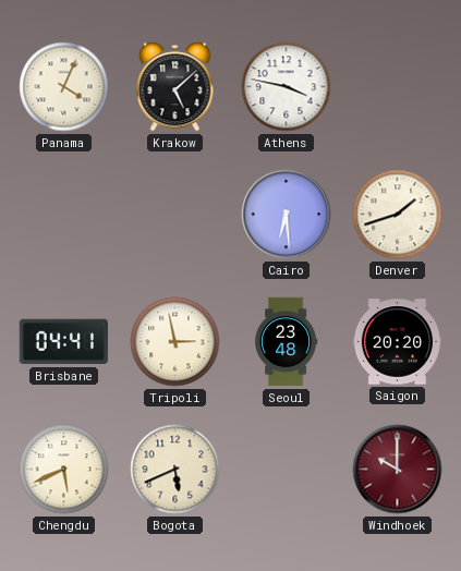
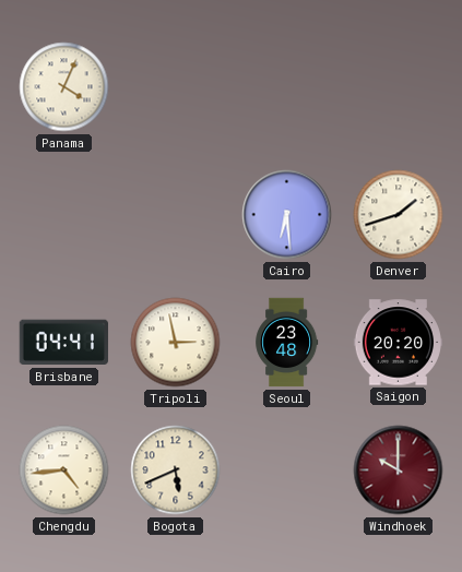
Krakow: 5:08 -> none (175, 87)
Athens: 3:47 -> none (287, 87)
Chengdu: 5:41 -> 4:44 (64, 470)
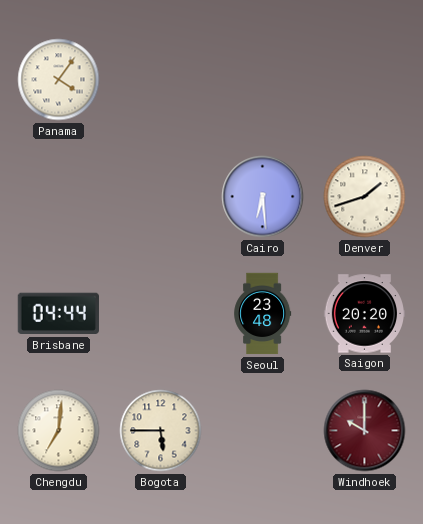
Panama: 4:04 -> 4:06 (59, 80)
Brisbane: 04:41 -> 04:44 (58, 314)
Tripoli: 2:58 -> none (176, 343)
Chengdu: 4:44 -> 7:01 (59, 431)
Bogota: 5:41 -> 5:45 (161, 431)
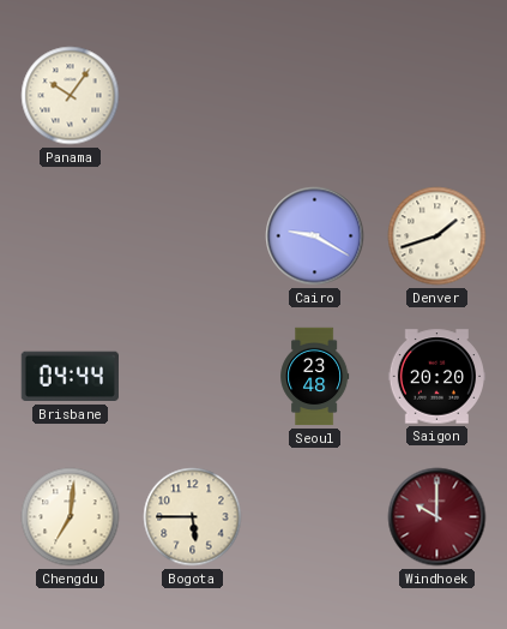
Panama: 4:06 -> 10:06 (71, 96)
Cairo: 6:29 -> 9:20 (315, 236)
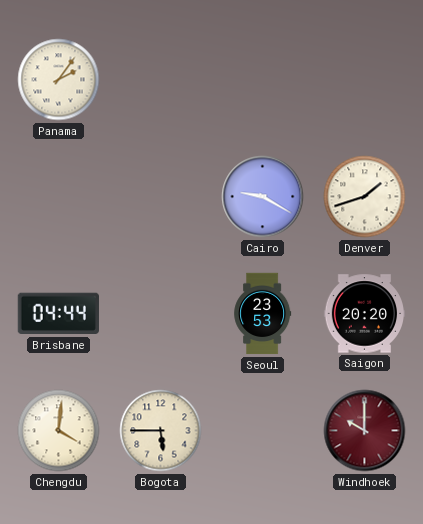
Panama: 10:06 -> 2:06 (59, 80)
Seoul: 23:48 -> 23:53 (263, 314)
Chengdu: 7:01 -> 4:01 (59, 431)
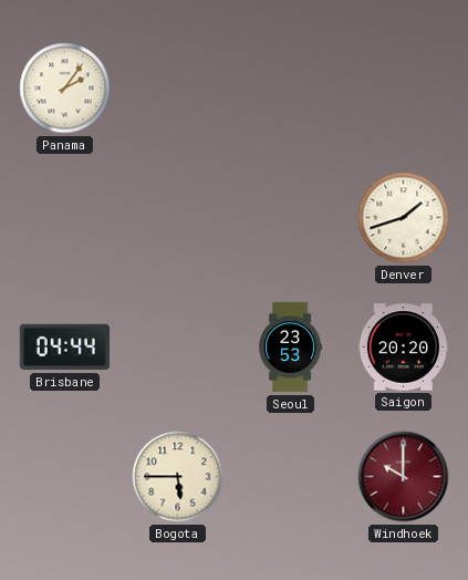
Cairo: 9:20 -> none (263, 197)
Chengdu: 4:01 -> none (59, 431)
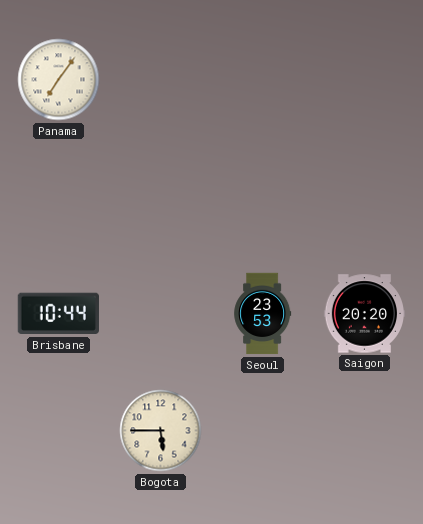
Panama: 2:06 -> 7:06 (59, 80)
Denver: 1:42 -> none (404, 218)
Brisbane: 04:44 -> 10:44 (58, 314)
Windhoek: 10:00 -> none (404, 477)
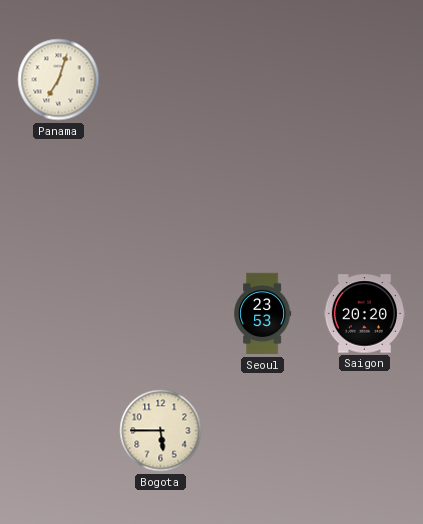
Panama: 7:06 -> 7:03 (59, 80)
Brisbane: 10:44 -> none (58, 314)
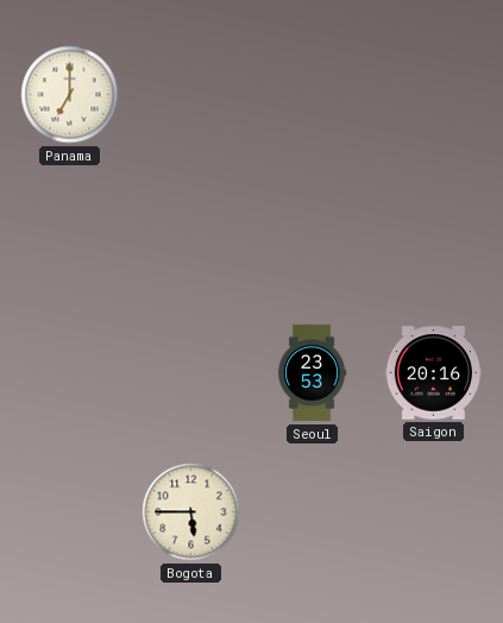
Panama: 7:03 -> 7:00 (70, 95)
Saigon: 20:20 -> 20:16 (434, 373)
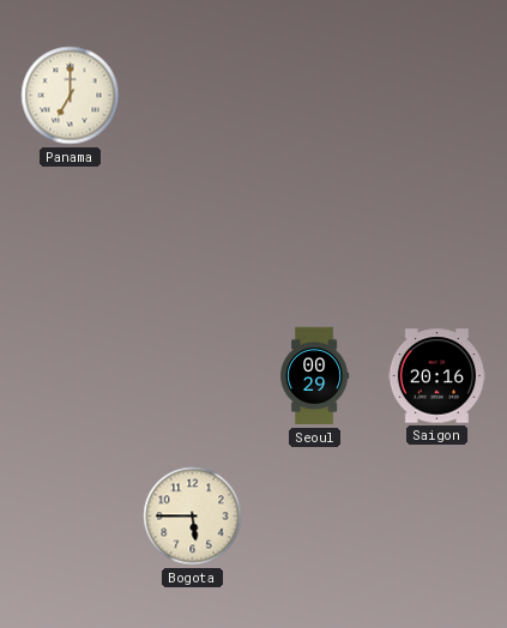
Seoul: 23:53 -> 00:29 (315, 376)
